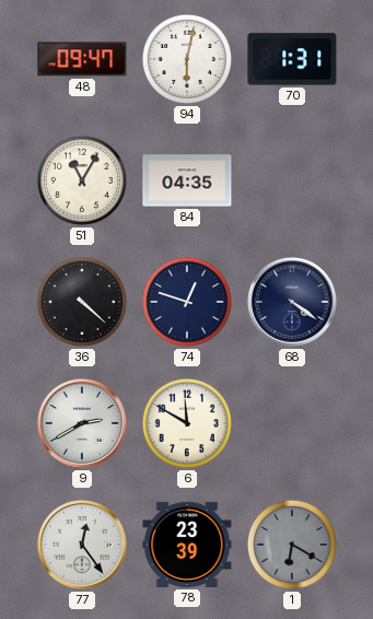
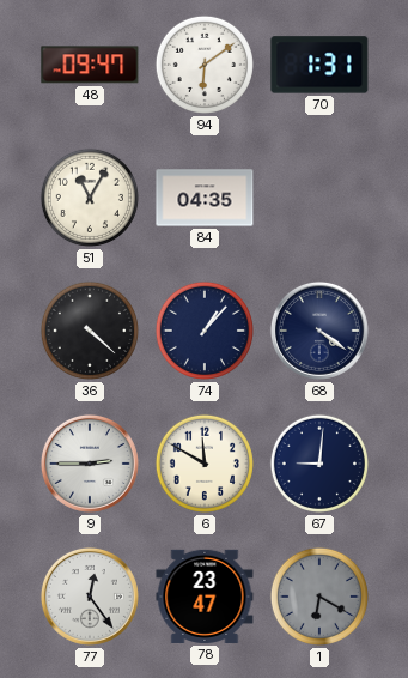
94: 6:02 -> 6:09 (205, 65)
74: 12:48 -> 1:07 (205, 331)
9: 2:40 -> 2:45 (90, 464)
67: none -> 9:01 (319, 464)
78: 23:39 -> 23:47 (205, 597)
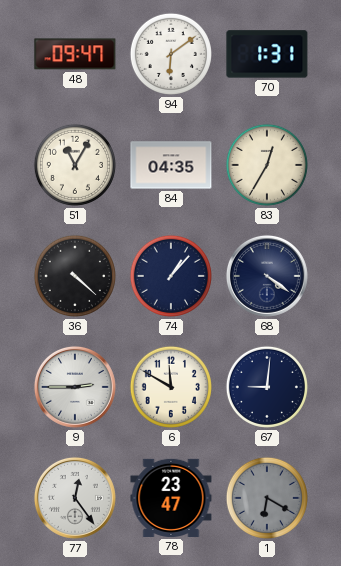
83: none -> 12:35 (267, 165)
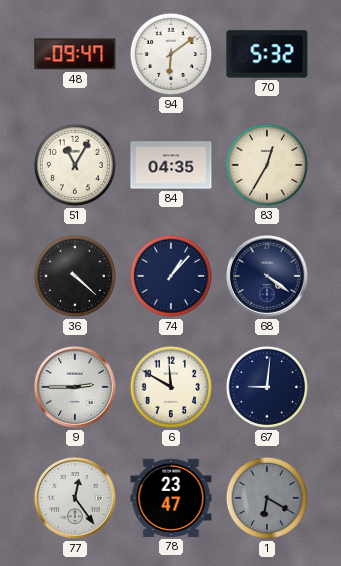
70: 1:31 -> 5:32 (267, 54)
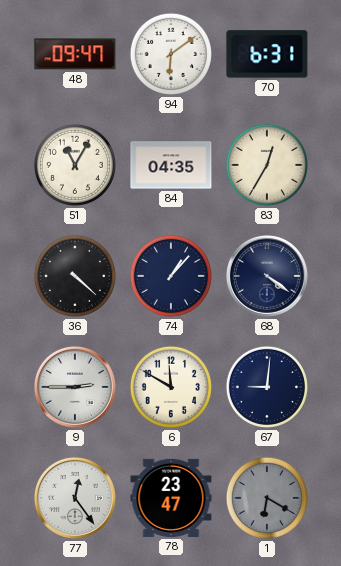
70: 5:32 -> 6:31 (267, 54)
